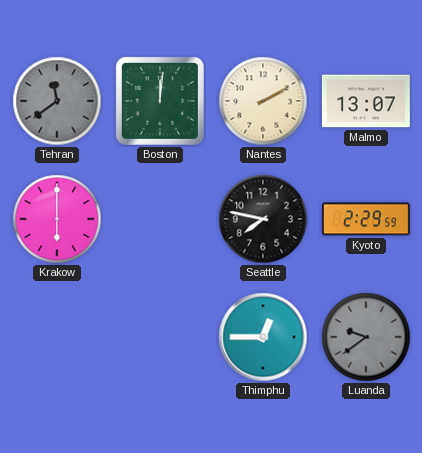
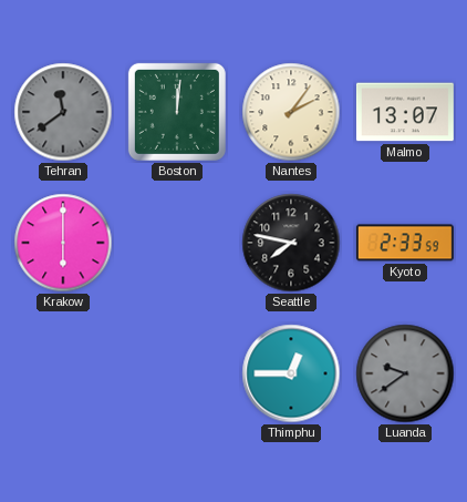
Nantes: 2:10 -> 2:06 (291, 112)
Kyoto: 2:29 -> 2:33 (405, 243)
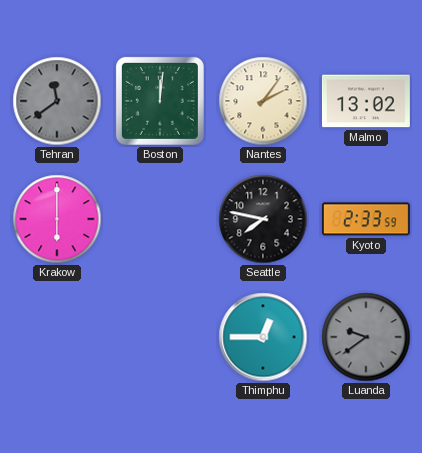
Malmo: 13:07 -> 13:02 (366, 101)
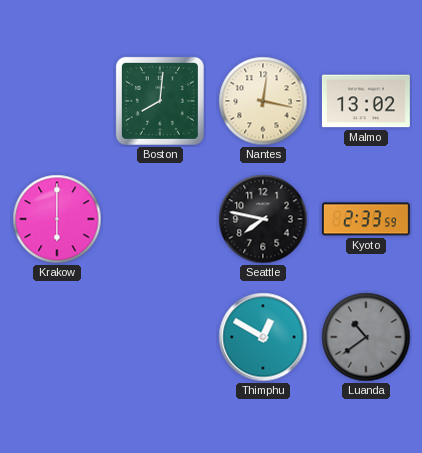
Tehran: 11:39 -> none (57, 101)
Boston: 12:01 -> 8:01 (160, 101)
Nantes: 2:06 -> 12:17 (263, 101)
Thimphu: 12:45 -> 12:50 (263, 337)
Luanda: 9:39 -> 10:39 (366, 337)
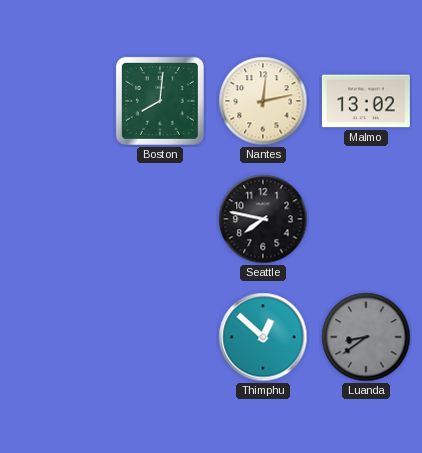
Nantes: 12:17 -> 12:13 (263, 101)
Krakow: 6:00 -> none (57, 219)
Kyoto: 2:33 -> none (366, 219)
Thimphu: 12:50 -> 12:52 (263, 337)
Luanda: 10:39 -> 8:39 (366, 337)
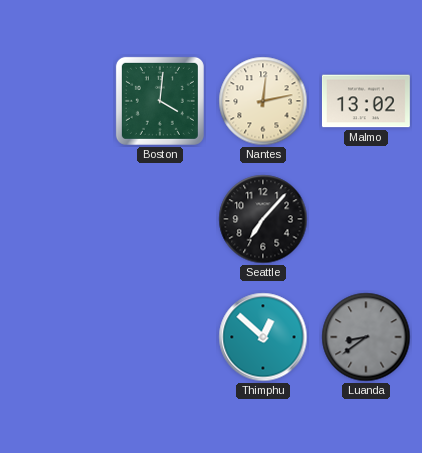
Boston: 8:01 -> 4:01 (160, 101)
Seattle: 7:47 -> 7:07 (263, 219)
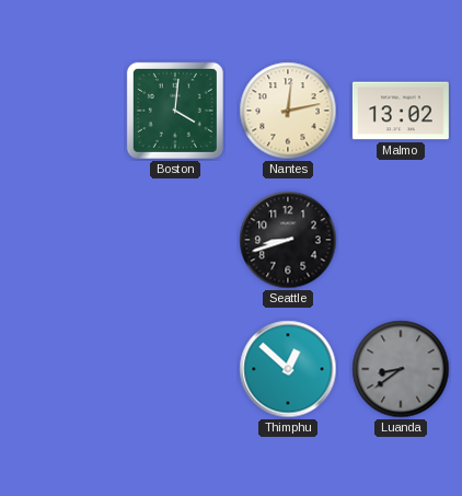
Seattle: 7:07 -> 8:42 (288, 240)
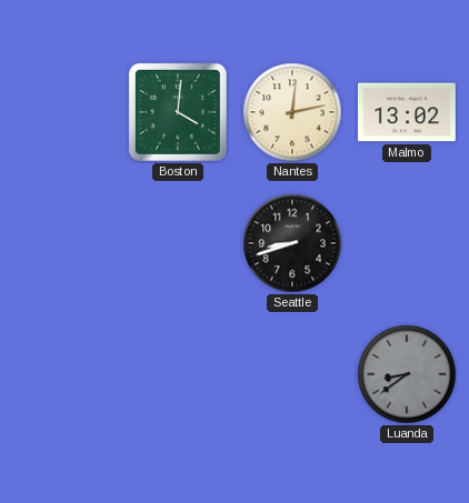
Thimphu: 12:52 -> none (288, 369)
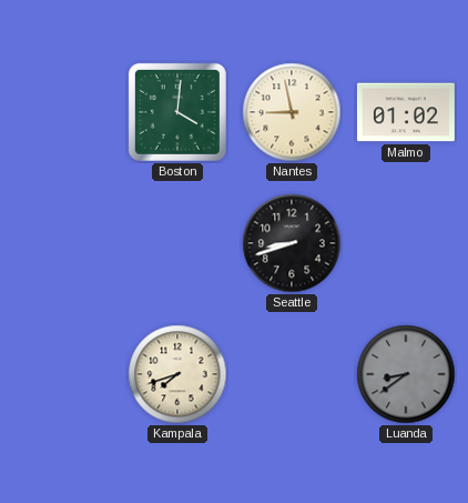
Nantes: 12:13 -> 8:58 (292, 112)
Malmo: 13:02 -> 01:02 (406, 112)
Kampala: none -> 7:42 (177, 374)
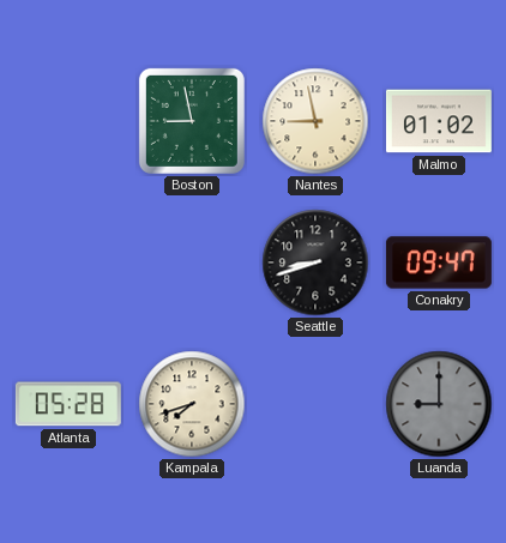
Boston: 4:01 -> 8:58 (192, 121)
Conakry: none -> 09:47 (439, 263)
Atlanta: none -> 05:28 (68, 404)
Luanda: 8:39 -> 9:00 (439, 404)
